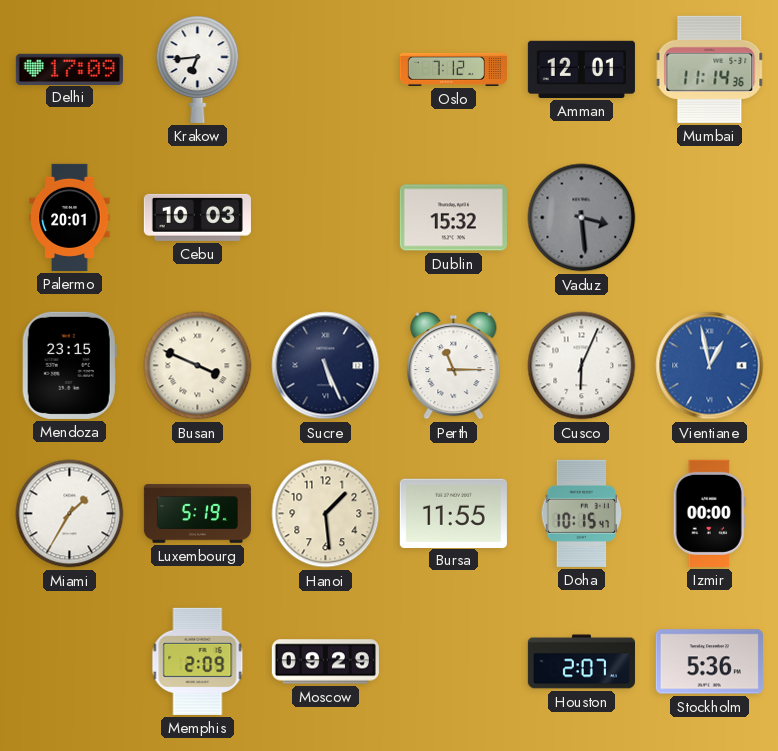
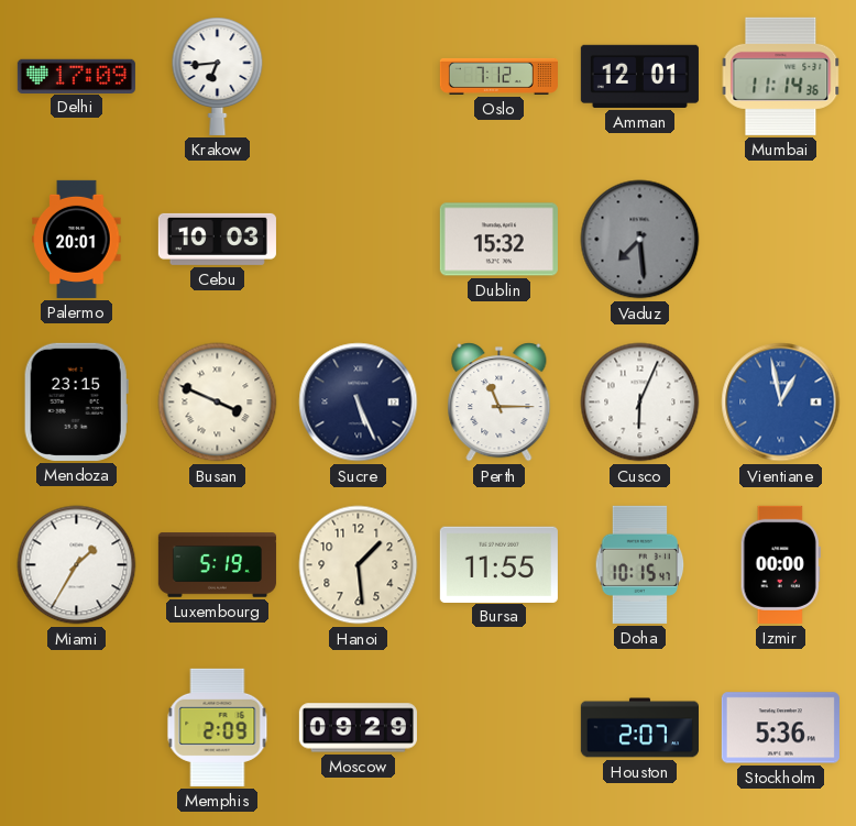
Vaduz: 3:29 -> 7:29 (640, 240)
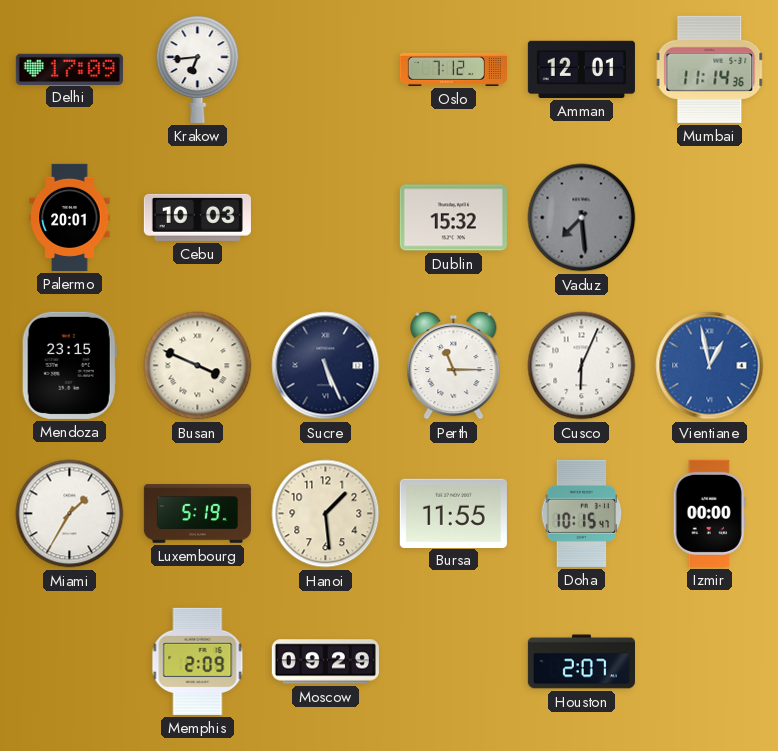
Stockholm: 5:36 -> none (780, 728)
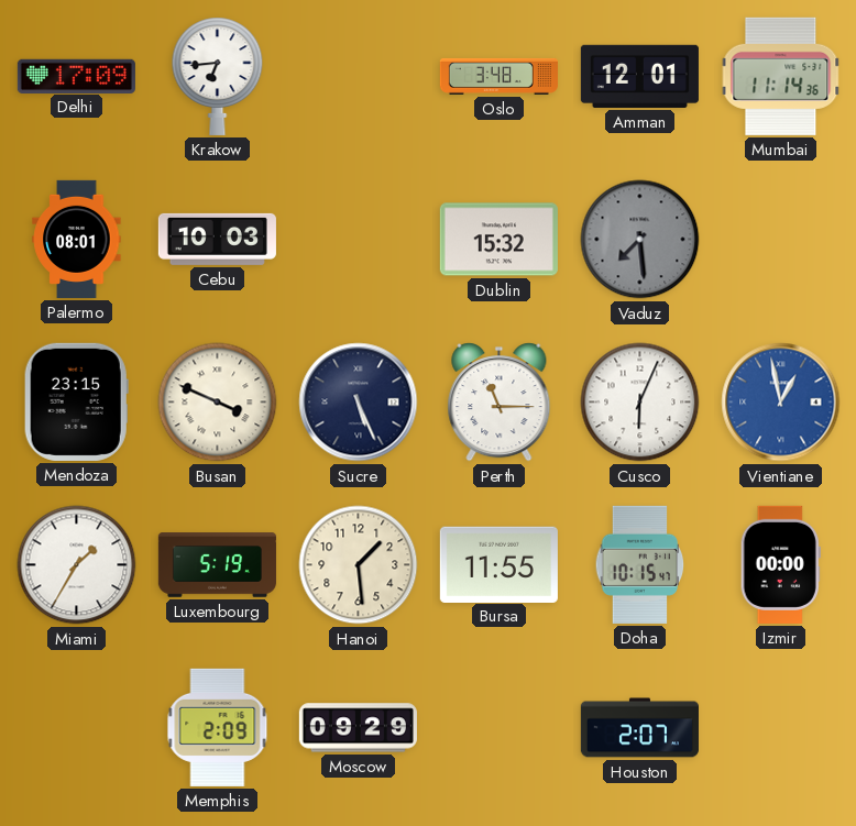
Oslo: 7:12 -> 3:48 (498, 76)
Palermo: 20:01 -> 08:01 (77, 239)
